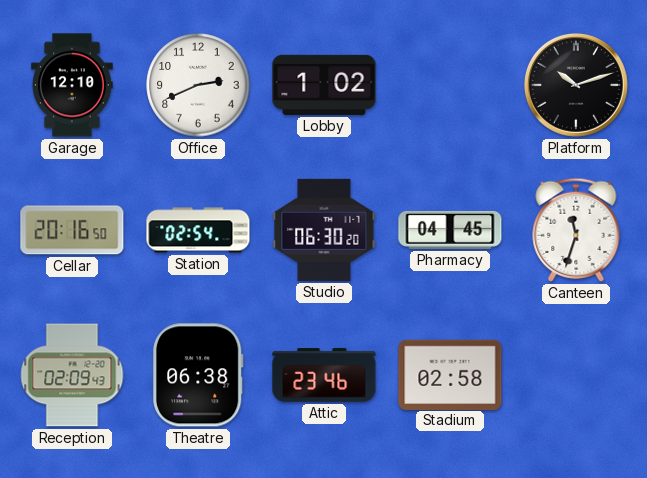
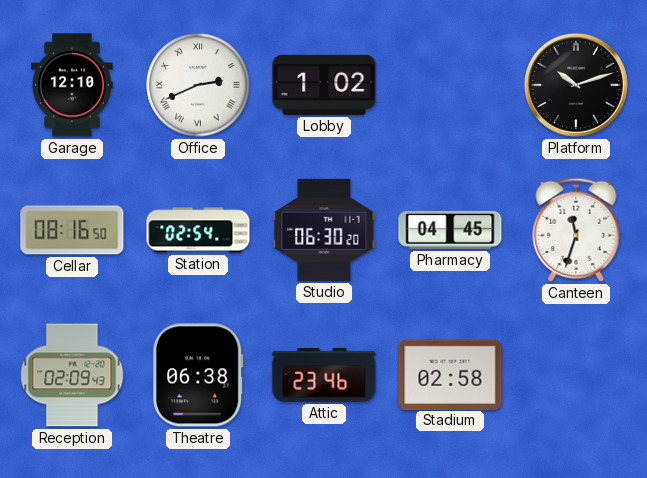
Office numerals: Arabic -> Roman (198, 85)
Cellar: 20:16 -> 08:16 (72, 230)
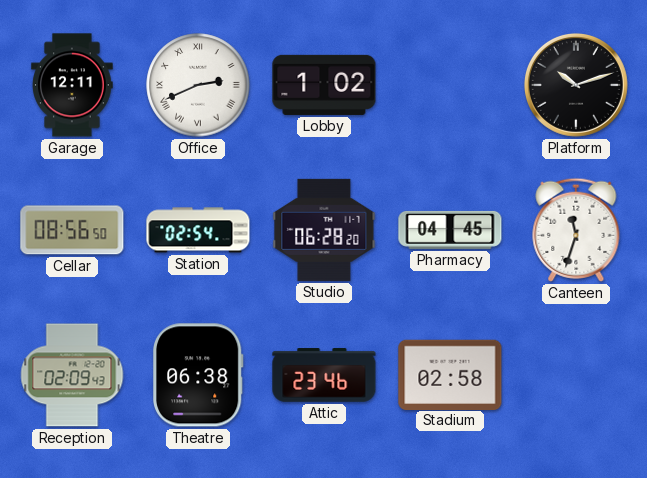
Garage: 12:10 -> 12:11 (72, 85)
Cellar: 08:16 -> 08:56 (72, 230)
Studio: 06:30 -> 06:28 (324, 230)
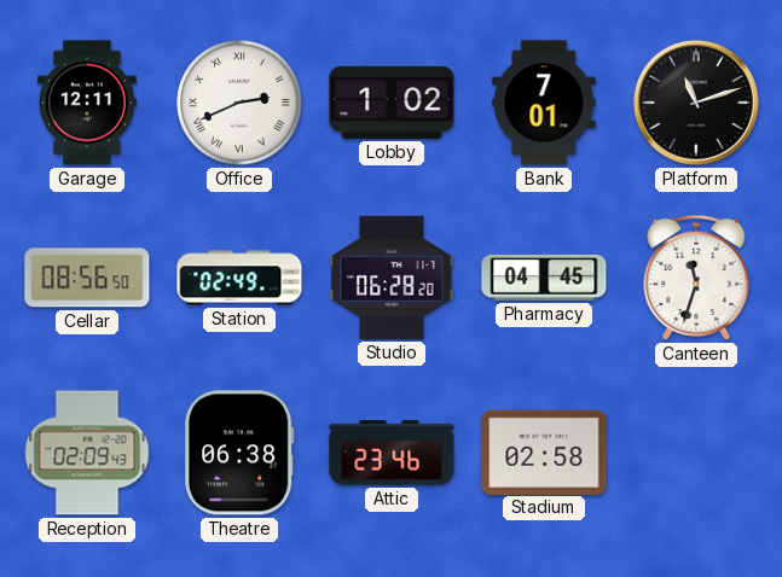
Bank: none -> 7:01 (544, 103)
Platform: 10:12 -> 11:12 (696, 103)
Station: 02:54 -> 02:49 (239, 278)
